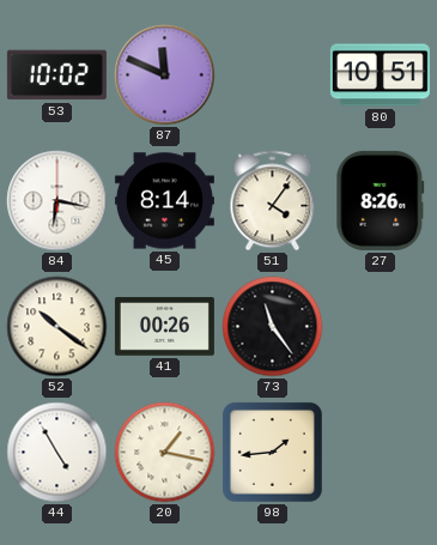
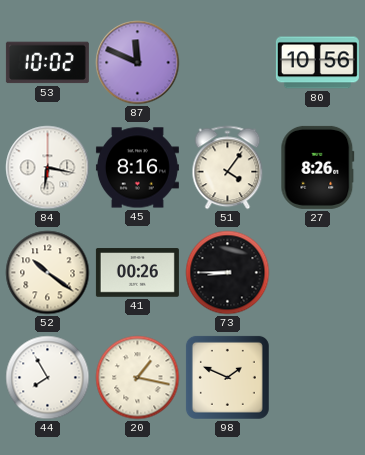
80: 10:51 -> 10:56 (317, 63)
45: 8:14 -> 8:16 (137, 168)
73: 11:24 -> 8:45 (228, 273)
44: 4:55 -> 7:55 (48, 378)
98: 1:44 -> 1:49 (227, 377)
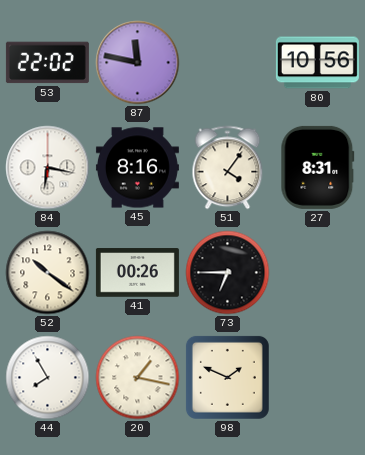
53: 10:02 -> 22:02 (47, 63)
87: 11:49 -> 11:47 (138, 63)
27: 8:26 -> 8:31 (318, 167)
73: 8:45 -> 6:45 (228, 273)
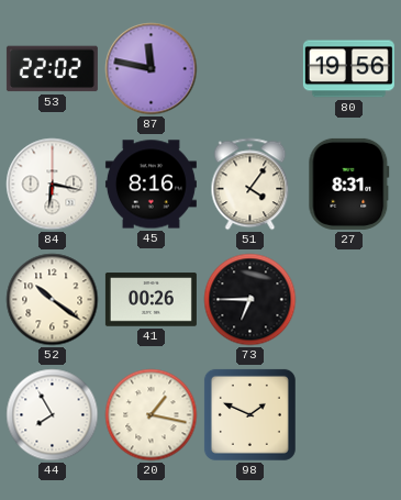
80: 10:56 -> 19:56 (348, 69)
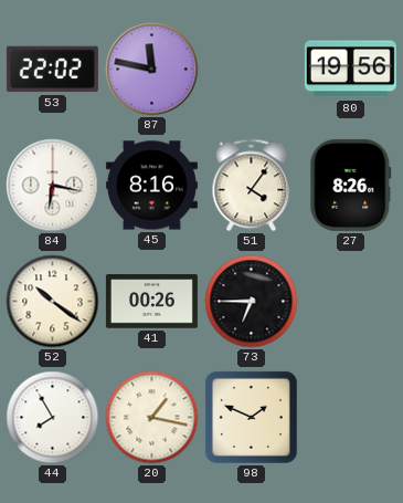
27: 8:31 -> 8:26 (351, 185)
